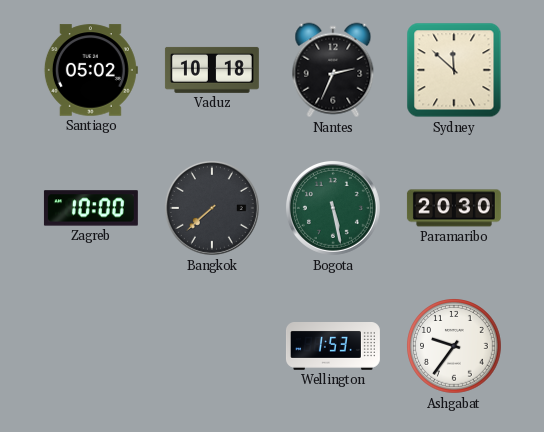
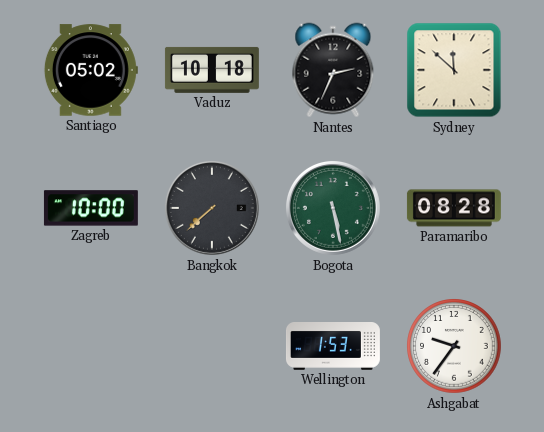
Paramaribo: 20:30 -> 08:28 (454, 208)
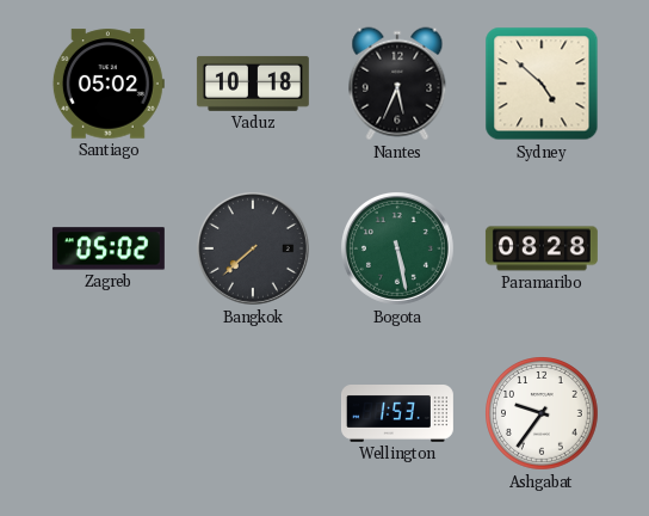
Nantes: 2:34 -> 5:34 (397, 84)
Sydney: 11:52 -> 4:52 (542, 84)
Zagreb: 10:00 -> 05:02 (109, 248)
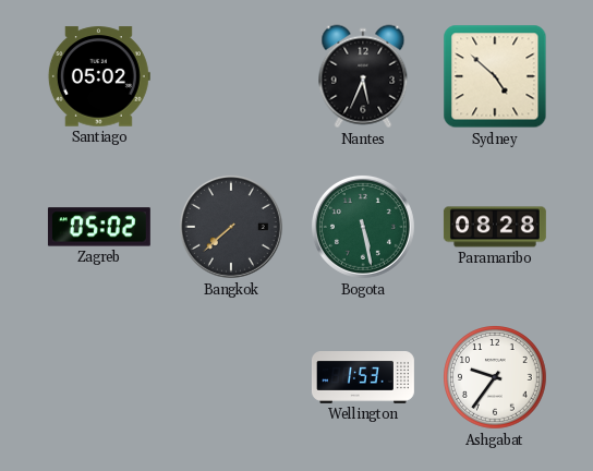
Vaduz: 10:18 -> none (253, 84)
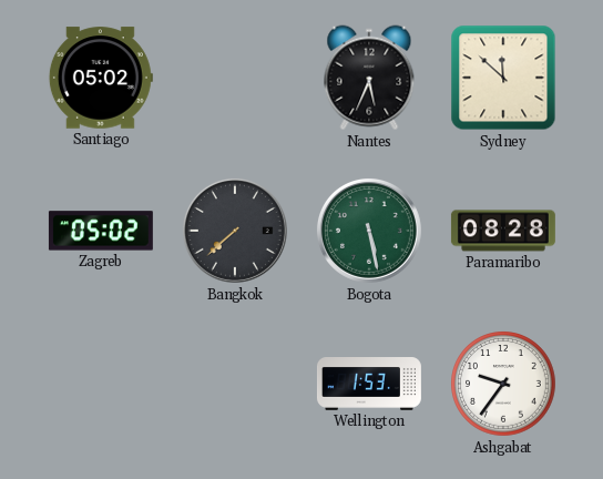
Sydney: 4:52 -> 11:52 (503, 78)
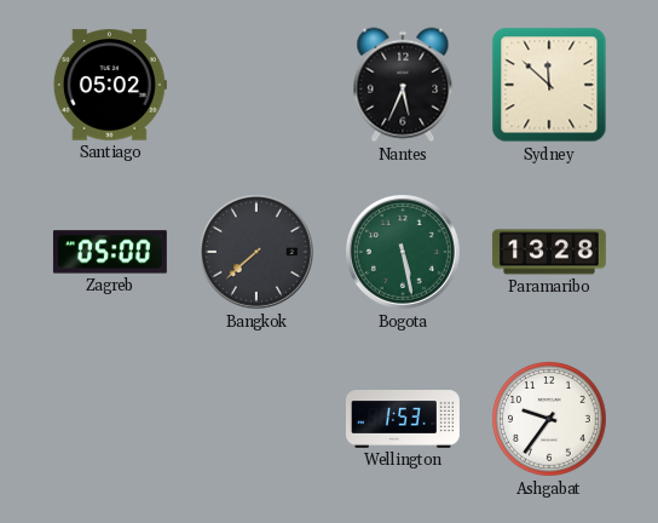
Zagreb: 05:02 -> 05:00 (110, 252)
Paramaribo: 08:28 -> 13:28 (549, 252)
